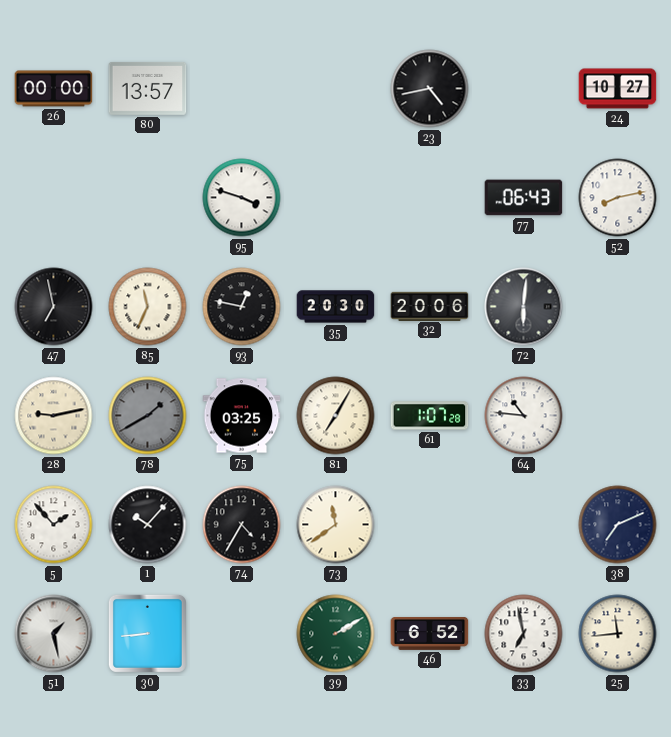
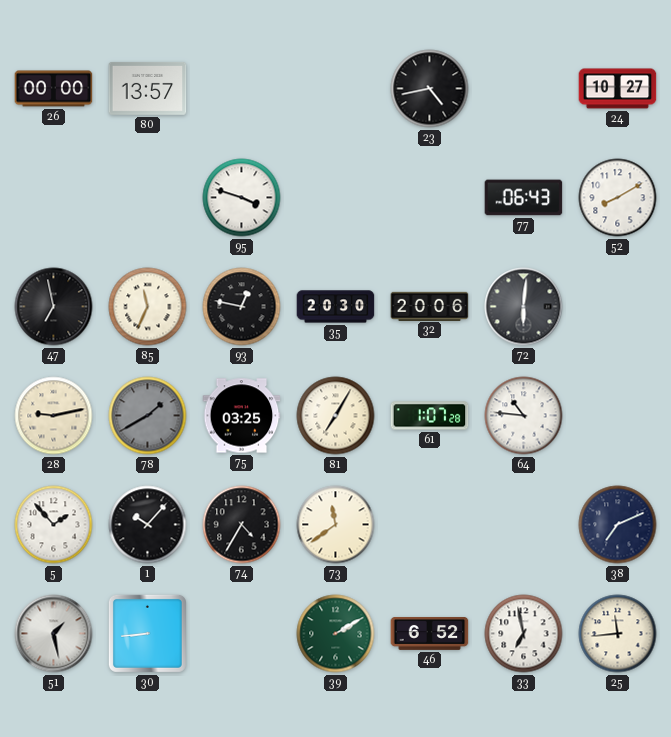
52: 8:13 -> 8:10 (618, 198)
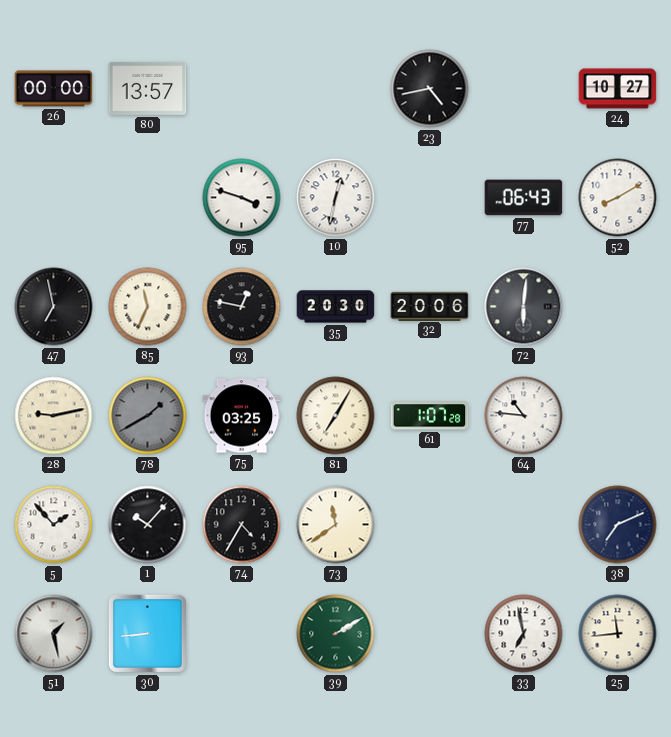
10: none -> 12:32 (336, 198)
46: 6:52 -> none (430, 634)
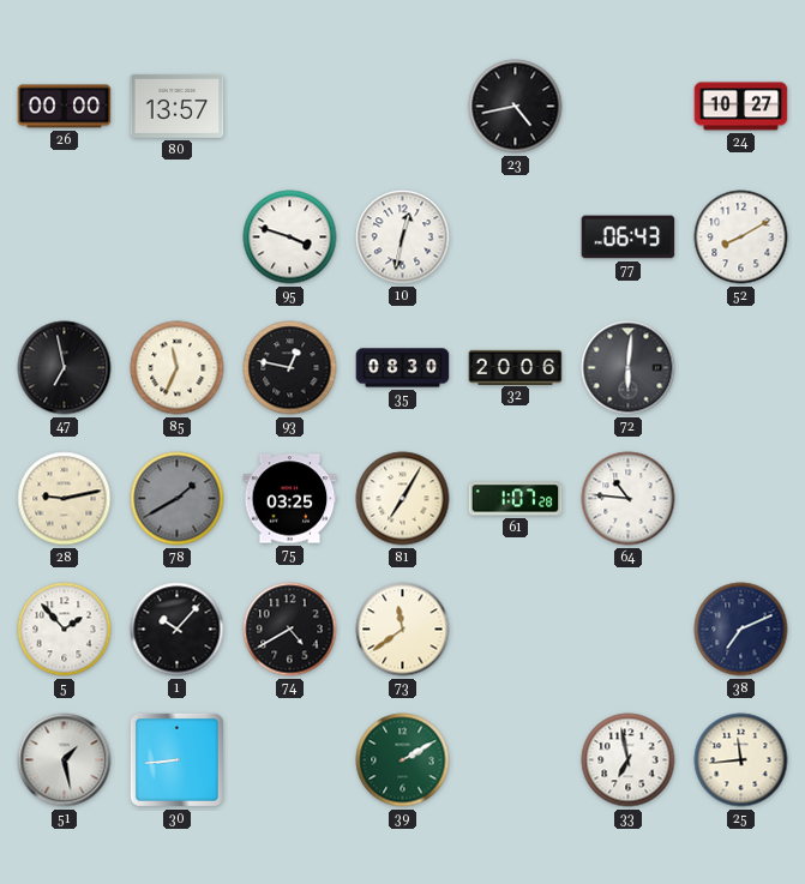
35: 20:30 -> 08:30 (403, 368)
74: 4:35 -> 4:40 (290, 630)
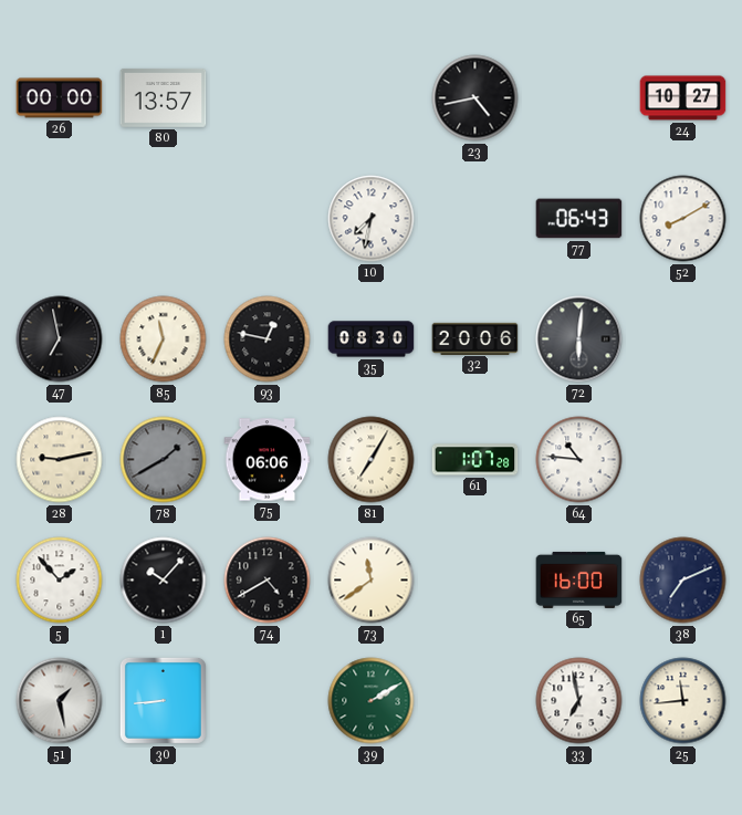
95: 3:48 -> none (290, 237)
10: 12:32 -> 7:32 (372, 219)
75: 03:25 -> 06:06 (268, 460)
65: none -> 16:00 (579, 579)
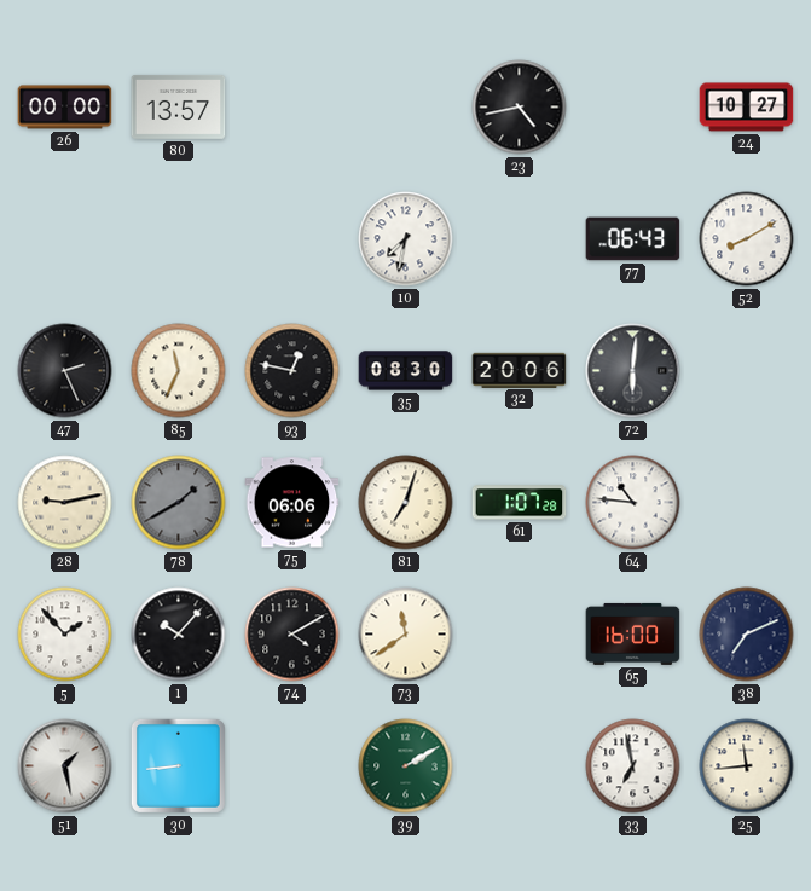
47: 6:58 -> 2:26 (65, 371)
81: 7:05 -> 7:03 (406, 503)
74: 4:40 -> 4:10 (292, 635)
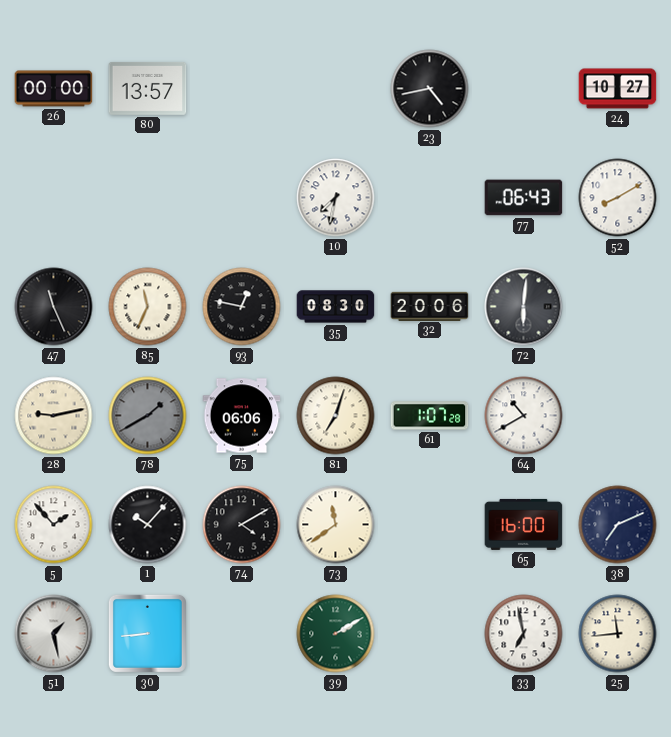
47: 2:26 -> 11:26 (54, 307)
64: 10:46 -> 10:40 (524, 416)
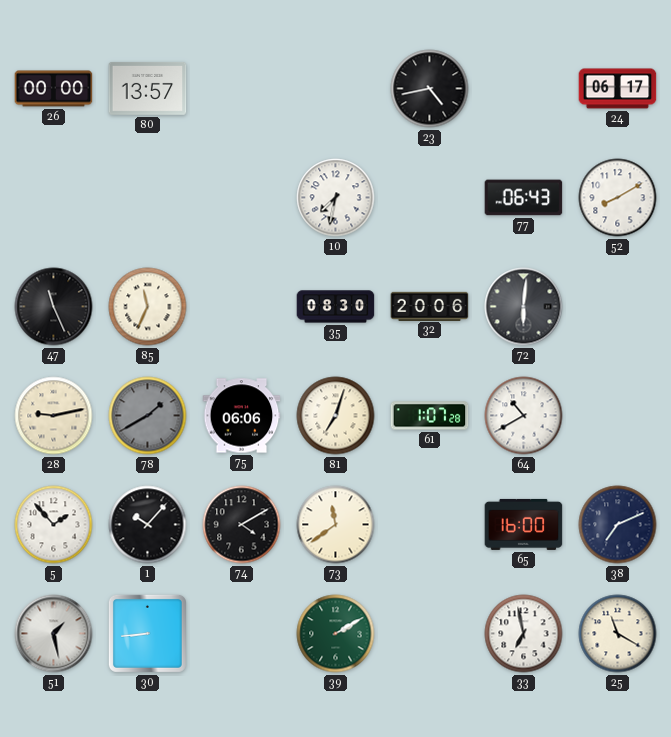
24: 10:27 -> 06:17 (618, 89)
93: 12:47 -> none (242, 307)
25: 11:44 -> 11:20 (618, 634)
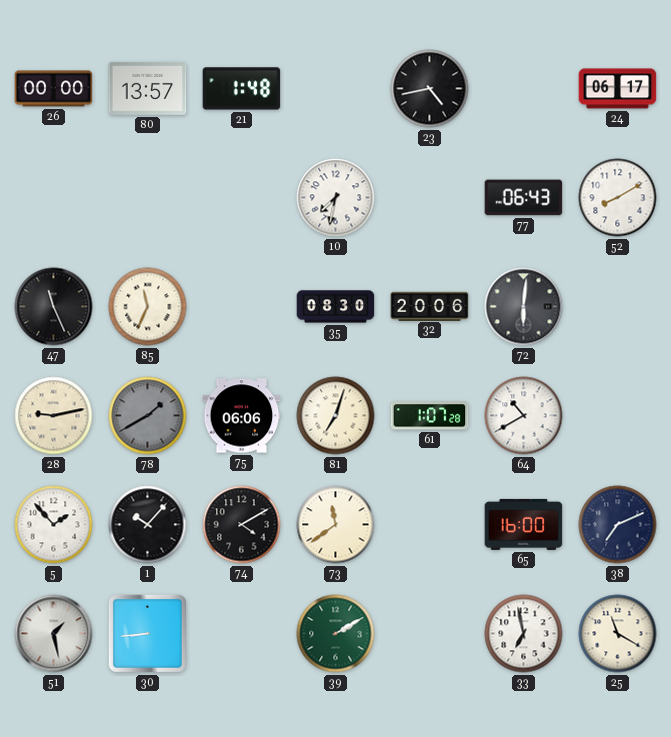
21: none -> 1:48 (242, 89)
